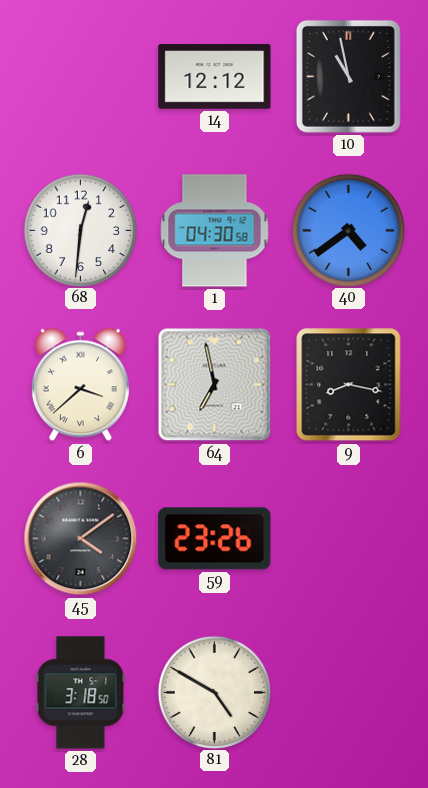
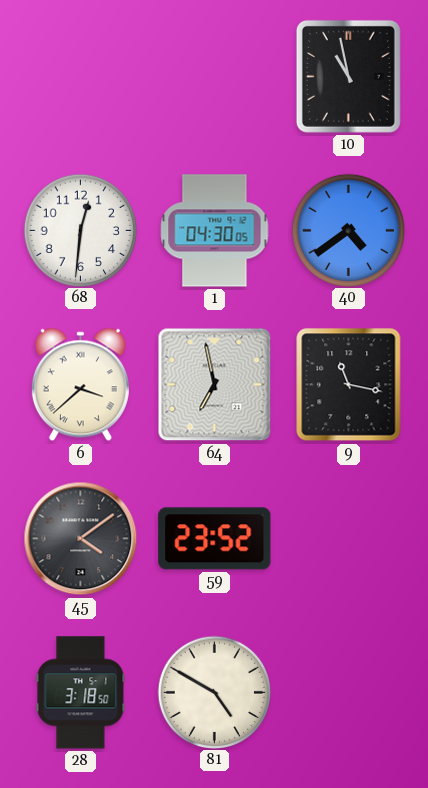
14: 12:12 -> none (215, 77)
1: 04:30:58 -> 04:30:05 (215, 231)
9: 8:17 -> 11:17 (349, 385)
59: 23:26 -> 23:52 (215, 539)
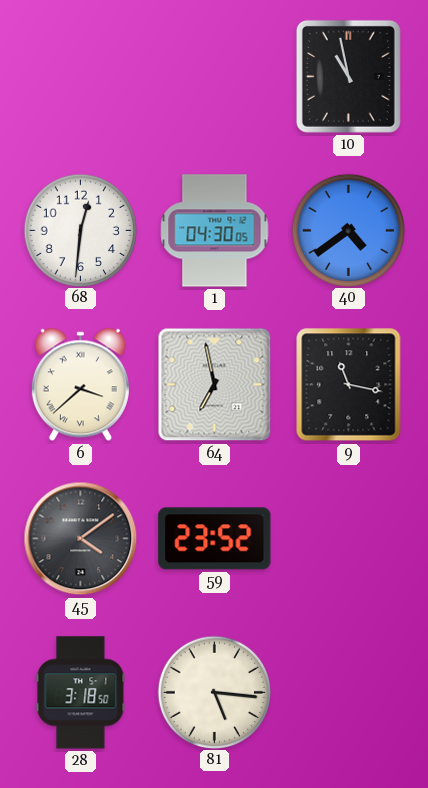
81: 4:50 -> 5:16 (214, 692)
